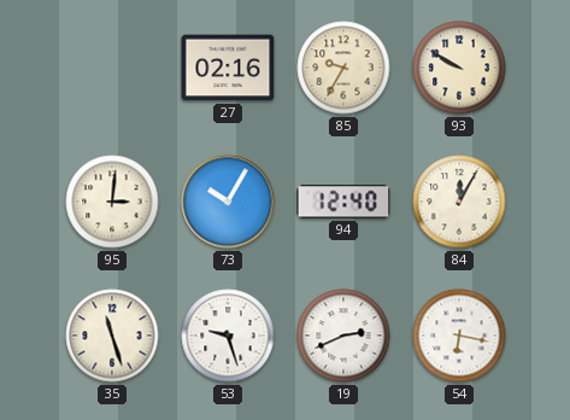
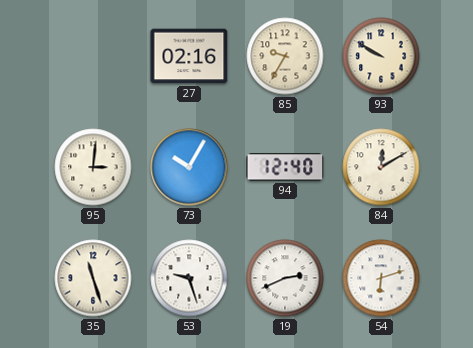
84: 12:05 -> 12:10 (381, 167)
54: 6:17 -> 6:12 (381, 278)
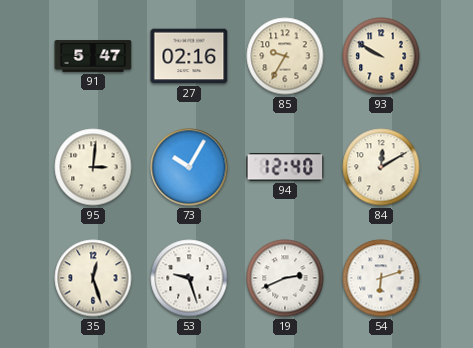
91: none -> 5:47 (93, 56)
35: 11:27 -> 12:27 (93, 278)
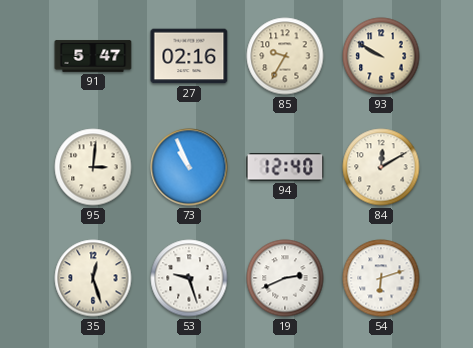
73: 10:05 -> 10:56 (189, 167)
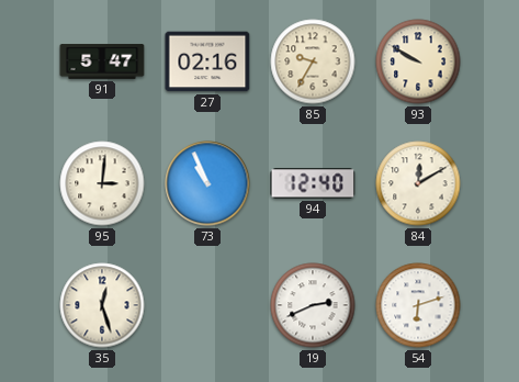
53: 9:27 -> none (189, 278)
